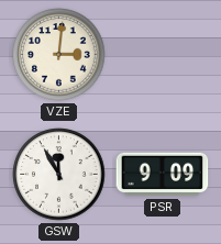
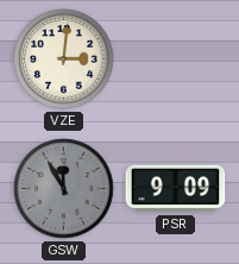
GSW dial: white -> grey (64, 189)
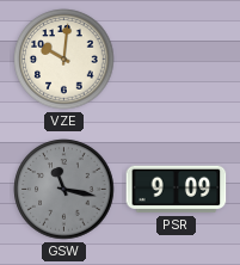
VZE: 3:01 -> 10:01 (64, 60)
GSW: 11:55 -> 11:17 (64, 190)
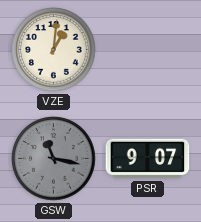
VZE: 10:01 -> 1:01 (54, 50)
PSR: 9:09 -> 9:07 (148, 159)
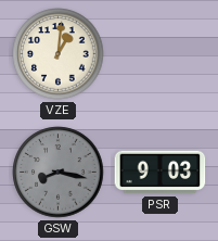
GSW: 11:17 -> 8:17 (59, 173)
PSR: 9:07 -> 9:03 (161, 173)
